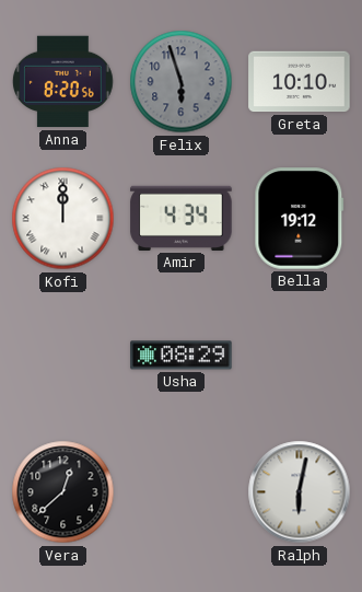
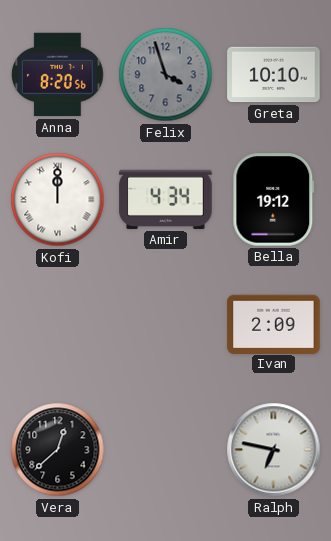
Felix: 5:57 -> 3:57 (166, 75)
Usha: 08:29 -> none (182, 356)
Ivan: none -> 2:09 (274, 324)
Ralph: 6:02 -> 6:47 (274, 450)
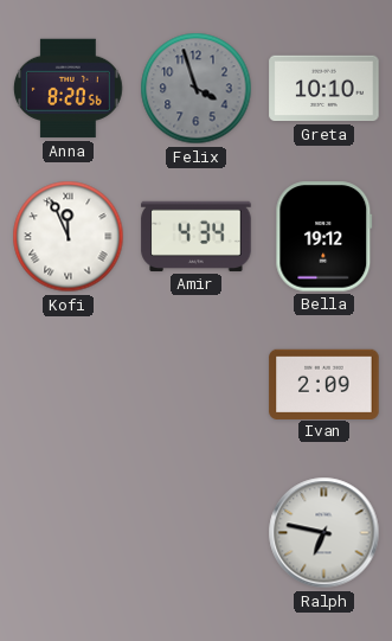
Kofi: 12:00 -> 11:56 (69, 237)
Vera: 12:38 -> none (58, 450)
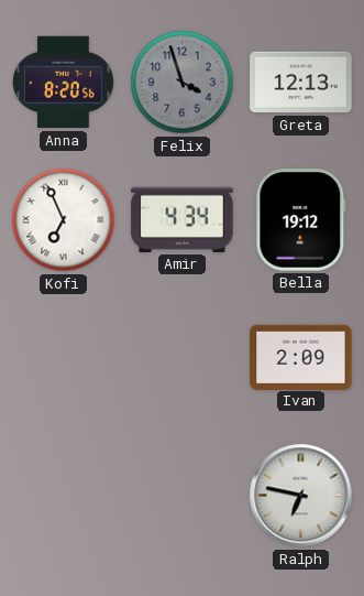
Greta: 10:10 -> 12:13 (301, 83)
Kofi: 11:56 -> 6:56 (64, 220)
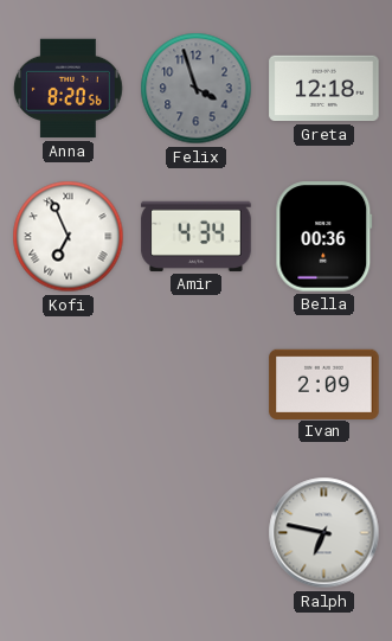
Greta: 12:13 -> 12:18 (324, 89)
Bella: 19:12 -> 00:36 (324, 237)
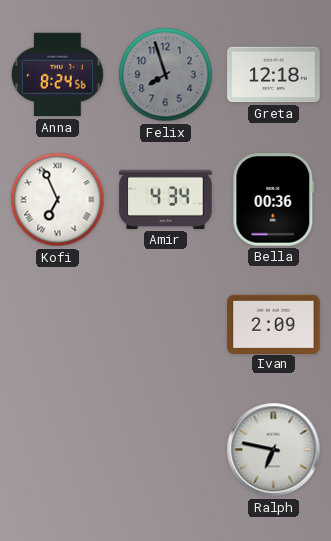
Anna: 8:20 -> 8:24 (57, 75)
Felix: 3:57 -> 7:57 (166, 75)
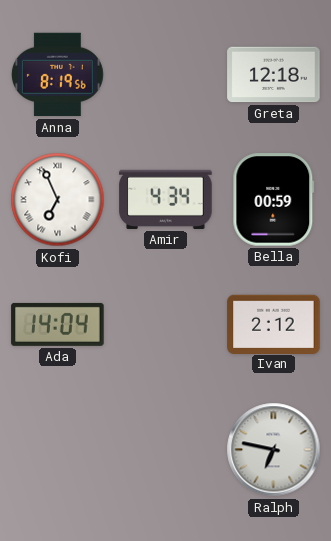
Anna: 8:24 -> 8:19 (57, 75)
Felix: 7:57 -> none (166, 75)
Bella: 00:36 -> 00:59 (274, 200)
Ada: none -> 14:04 (58, 324)
Ivan: 2:09 -> 2:12 (274, 324)
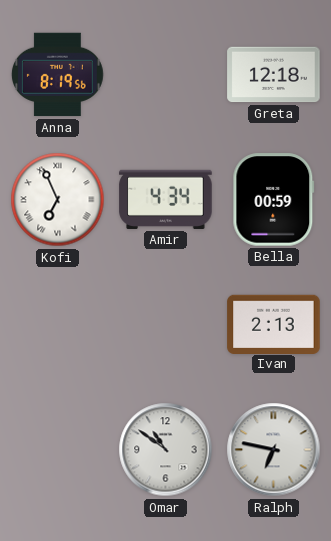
Ada: 14:04 -> none (58, 324)
Ivan: 2:12 -> 2:13 (274, 324)
Omar: none -> 10:51 (166, 450)
